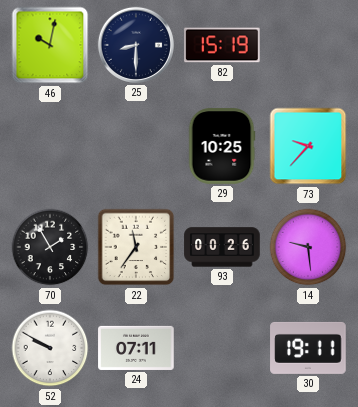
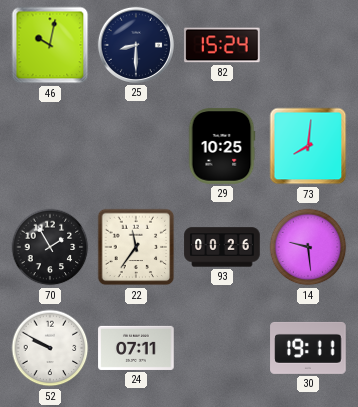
82: 15:19 -> 15:24 (222, 45)
73: 9:37 -> 8:01 (308, 146)
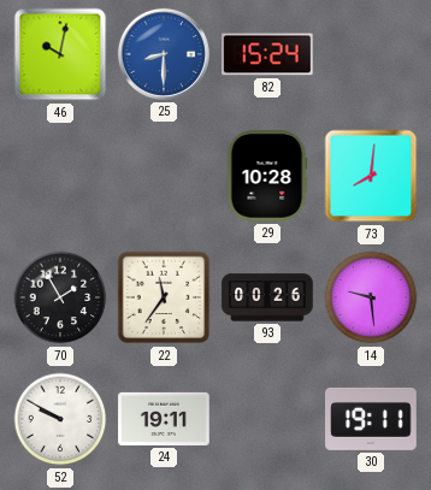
25 dial: navy -> blue (164, 54)
29: 10:25 -> 10:28 (267, 176)
24: 07:11 -> 19:11 (164, 419)
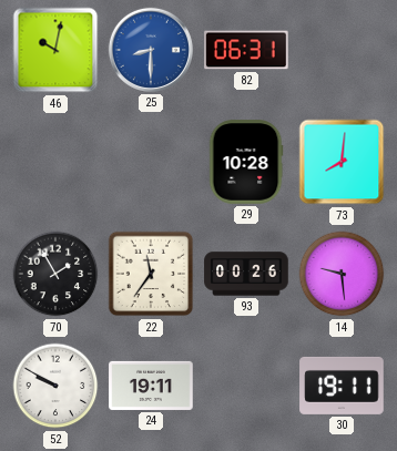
82: 15:24 -> 06:31 (246, 50)
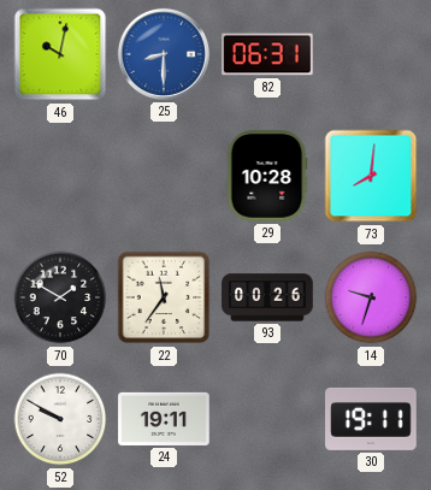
70: 1:55 -> 1:50 (60, 297)
14: 9:29 -> 9:33 (371, 297)
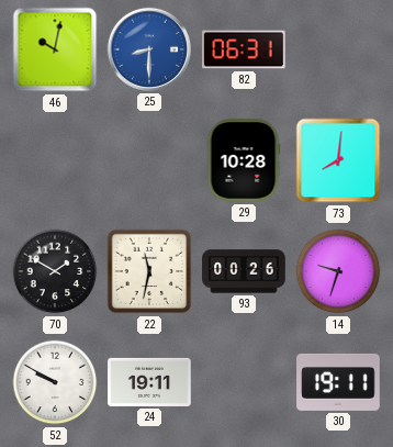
22: 11:36 -> 11:32 (149, 271)
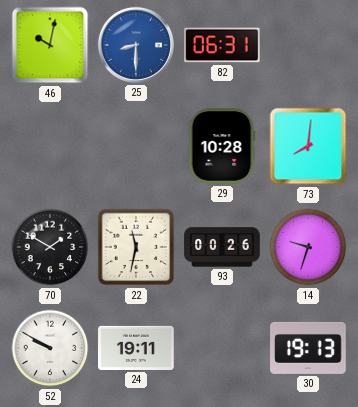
30: 19:11 -> 19:13 (308, 348)
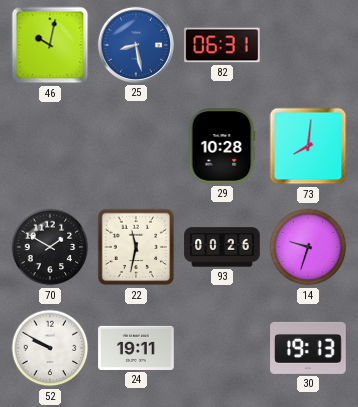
25: 8:30 -> 8:28 (136, 45)
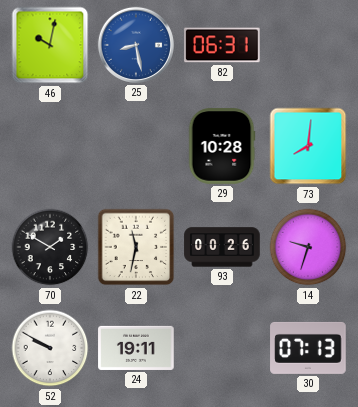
30: 19:13 -> 07:13 (308, 348)
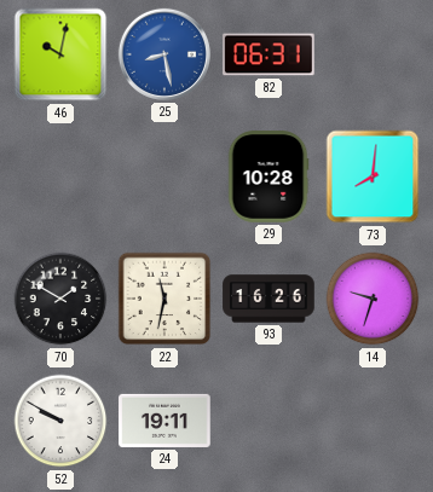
93: 00:26 -> 16:26 (269, 299)
30: 07:13 -> none (308, 348)
